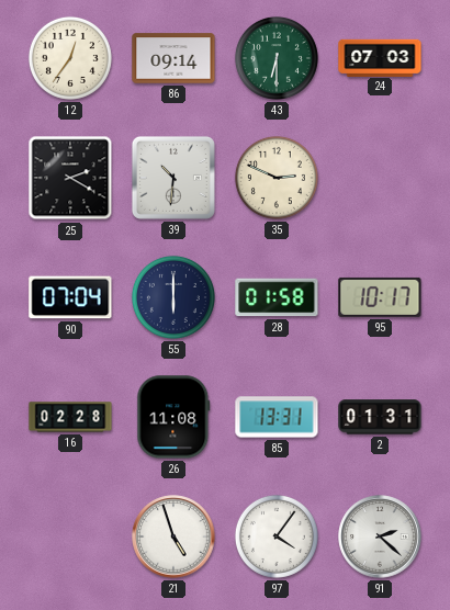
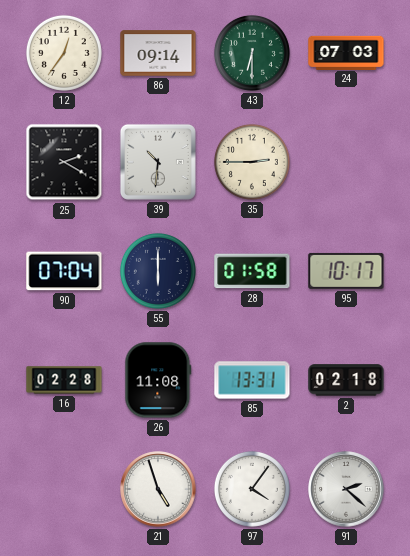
35: 2:49 -> 2:45 (252, 162)
2: 01:31 -> 02:18 (346, 380)
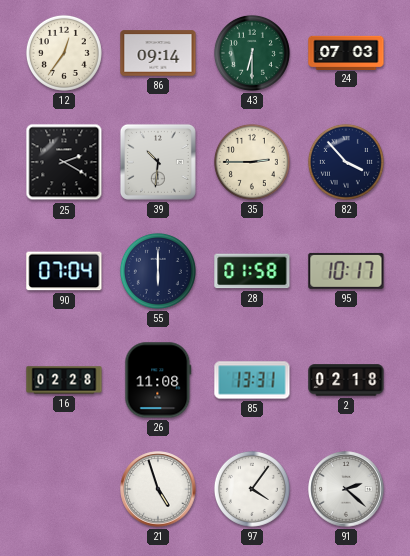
82: none -> 3:53 (346, 162)
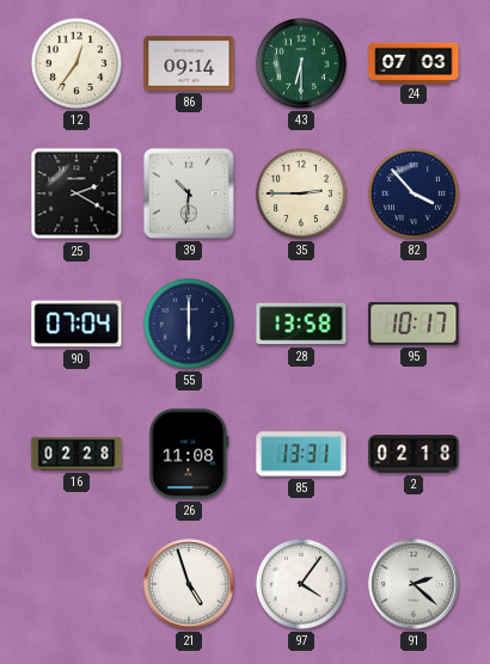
28: 01:58 -> 13:58 (301, 324)
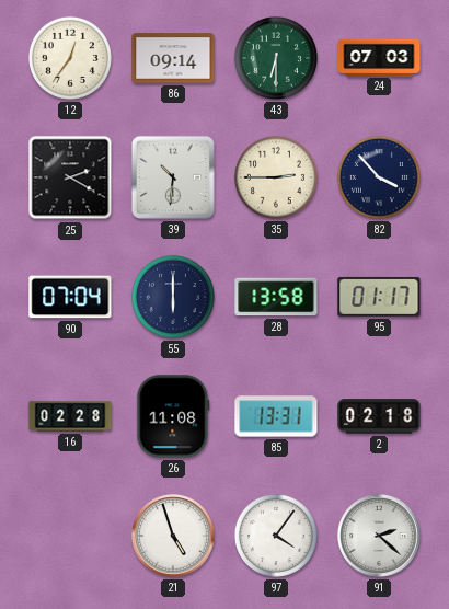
95: 10:17 -> 01:17 (379, 297)
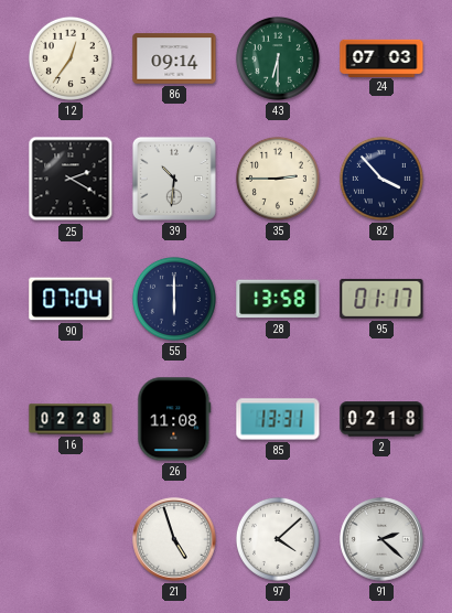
97: 4:06 -> 4:08 (278, 539)
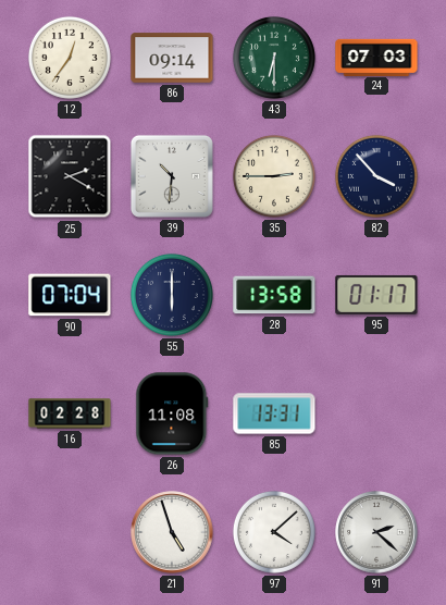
2: 02:18 -> none (381, 419)
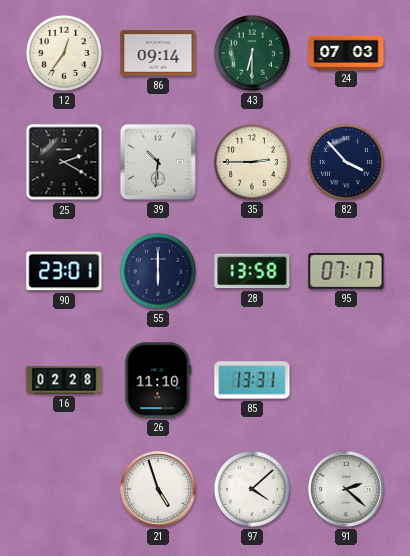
90: 07:04 -> 23:01 (64, 271)
95: 01:17 -> 07:17 (346, 271)
26: 11:08 -> 11:10 (158, 380)
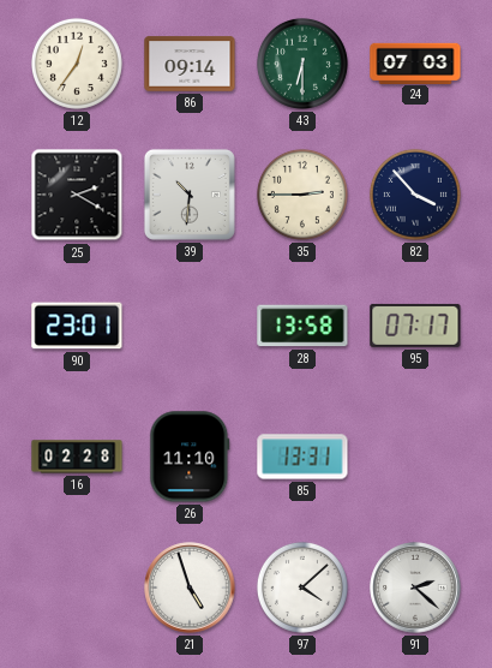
55: 6:00 -> none (158, 271)
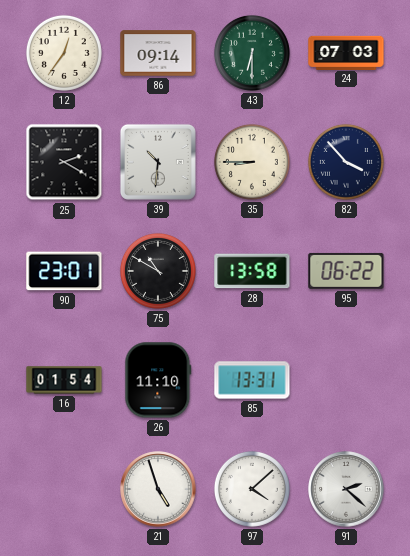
35: 2:45 -> 8:45 (252, 162)
75: none -> 10:50 (158, 271)
95: 07:17 -> 06:22 (346, 271)
16: 02:28 -> 01:54 (64, 380)
